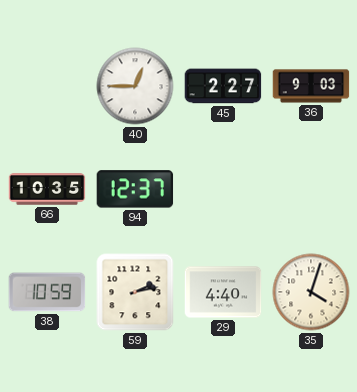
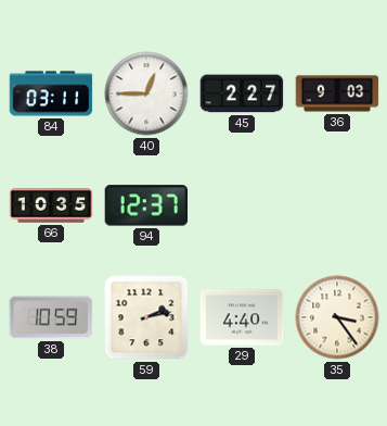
84: none -> 03:11 (51, 93)
35: 4:03 -> 3:24 (337, 317)
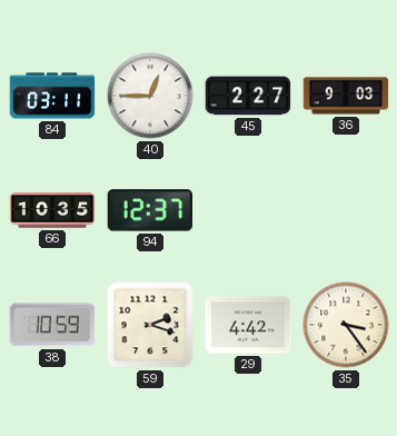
59: 2:13 -> 2:18 (150, 325)
29: 4:40 -> 4:42 (248, 325)
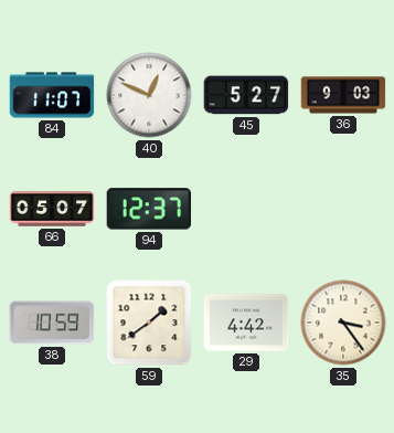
84: 03:11 -> 11:07 (52, 95)
40: 12:45 -> 12:49 (149, 95)
45: 2:27 -> 5:27 (246, 95)
66: 10:35 -> 05:07 (52, 209)
59: 2:18 -> 1:39 (149, 323)
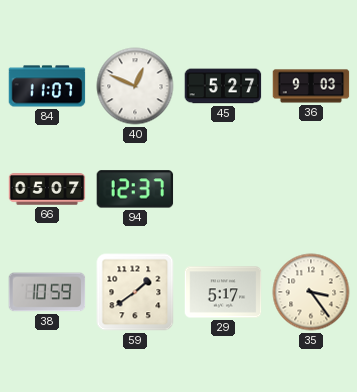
29: 4:42 -> 5:17 (223, 292)
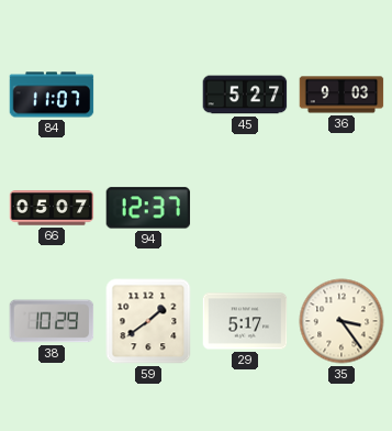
40: 12:49 -> none (135, 86)
38: 10:59 -> 10:29 (52, 321)
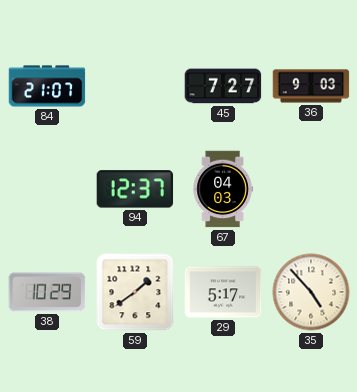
84: 11:07 -> 21:07 (47, 86)
45: 5:27 -> 7:27 (223, 86)
66: 05:07 -> none (52, 208)
67: none -> 04:03 (223, 189)
35: 3:24 -> 4:53 (311, 292)
